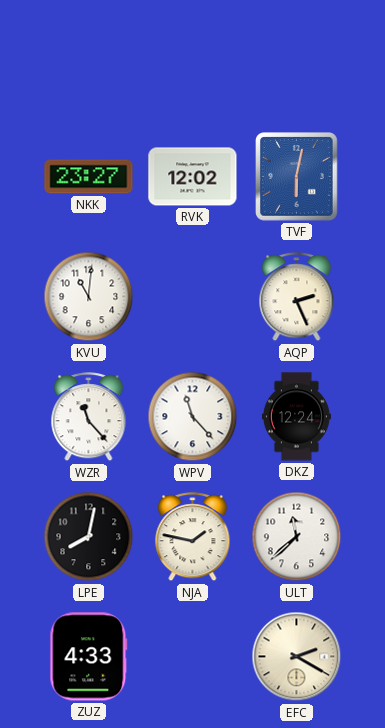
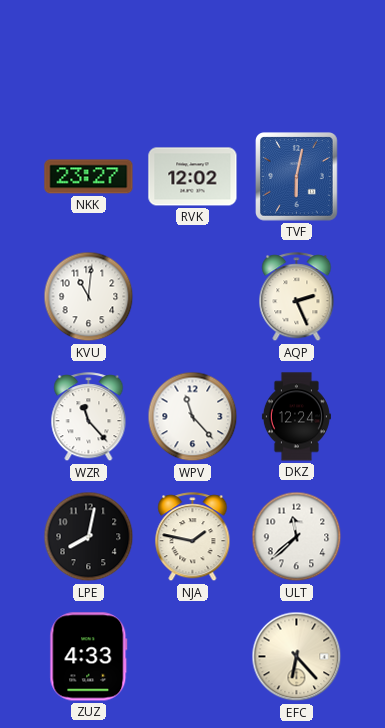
EFC: 2:20 -> 6:23 (297, 657)
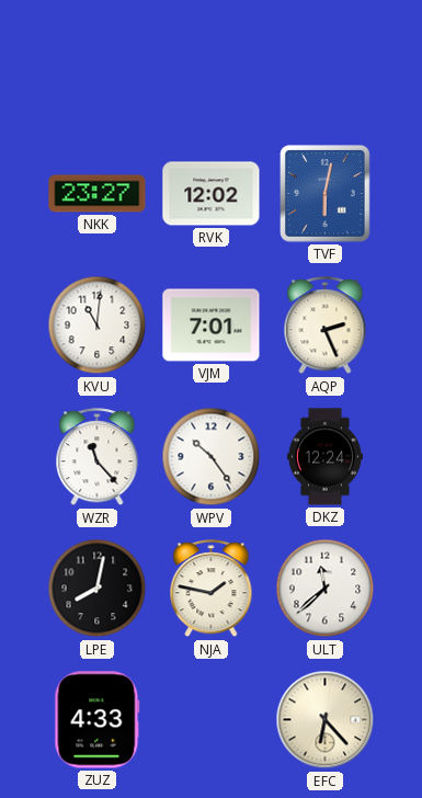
VJM: none -> 7:01 (212, 326)
WPV: 11:23 -> 10:24 (212, 457)
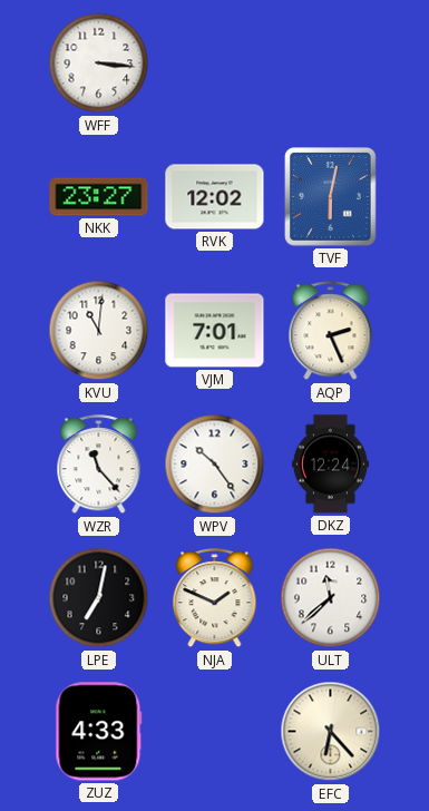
WFF: none -> 3:16 (99, 63)
LPE: 8:02 -> 7:02 (99, 598)
NJA: 1:47 -> 1:49 (215, 598)
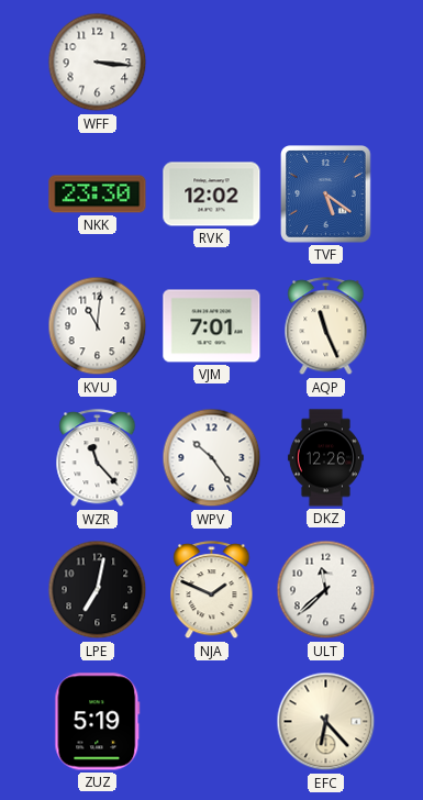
NKK: 23:27 -> 23:30 (98, 195)
TVF: 6:02 -> 5:21 (326, 195)
AQP: 2:26 -> 11:26 (326, 326)
DKZ: 12:24 -> 12:26 (325, 458)
ZUZ: 4:33 -> 5:19 (98, 722)
